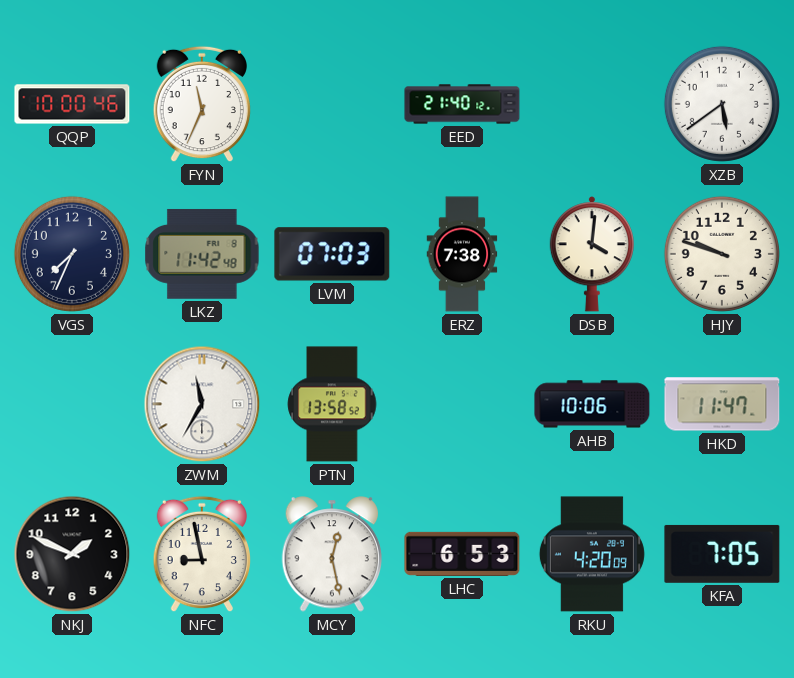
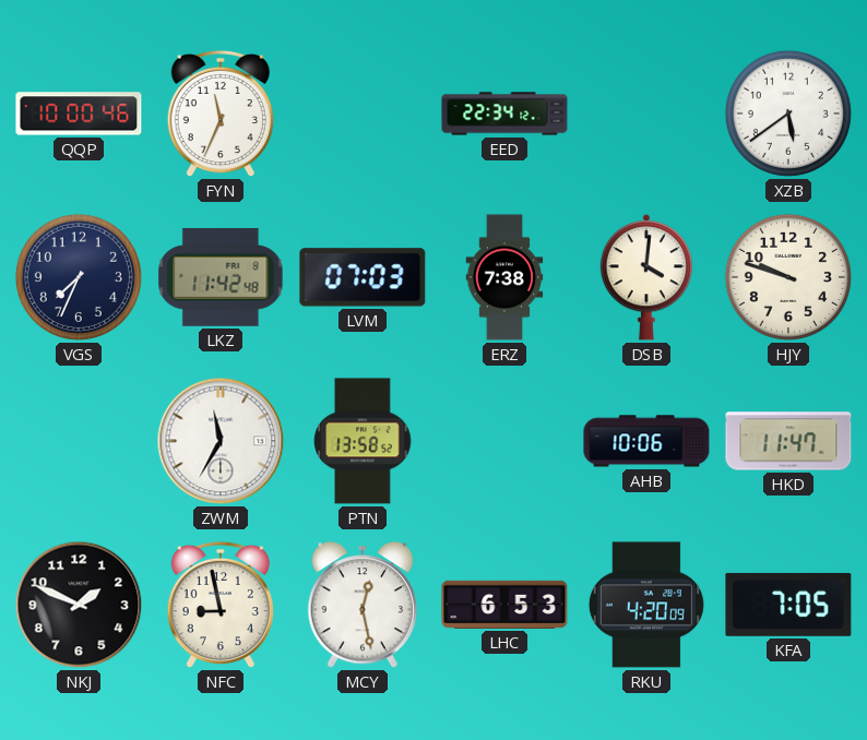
EED: 21:40 -> 22:34 (504, 114)
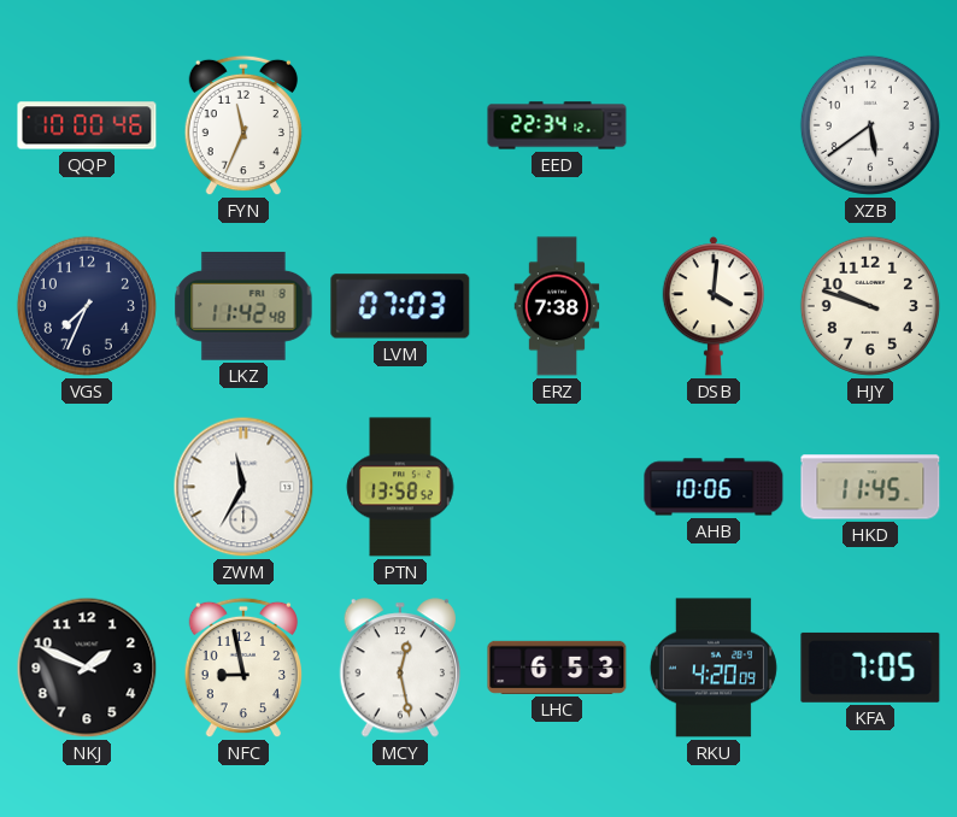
HKD: 11:47 -> 11:45 (870, 487)
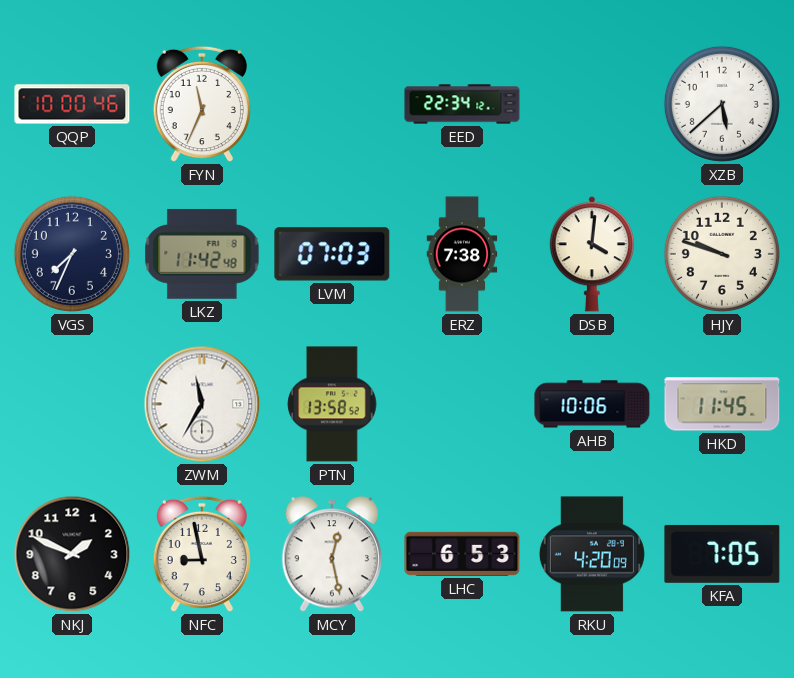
XZB: 5:39 -> 5:38 (722, 104)
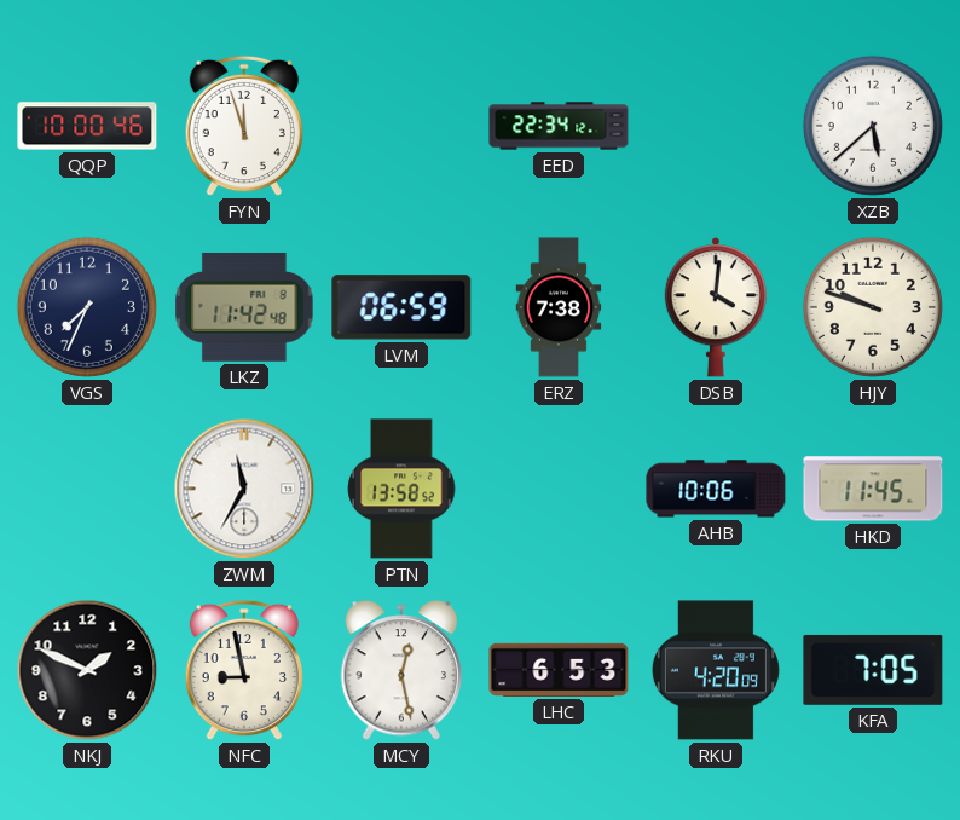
FYN: 11:34 -> 11:57 (244, 126)
LVM: 07:03 -> 06:59 (401, 307)
